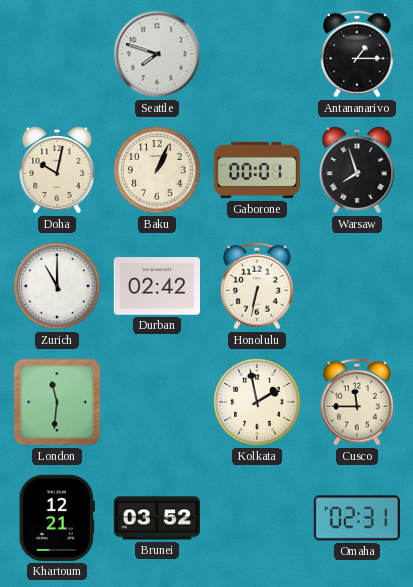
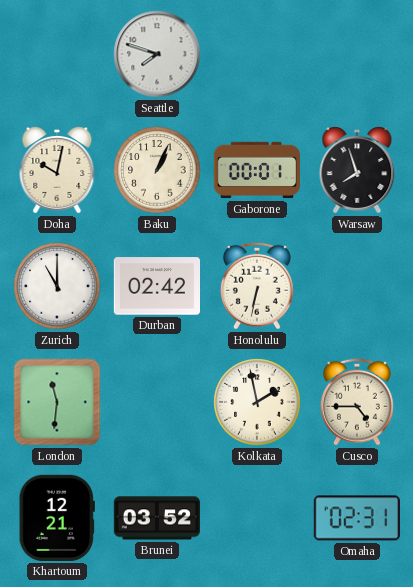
Antananarivo: 1:15 -> none (357, 54)
Cusco: 11:45 -> 4:45 (357, 402)
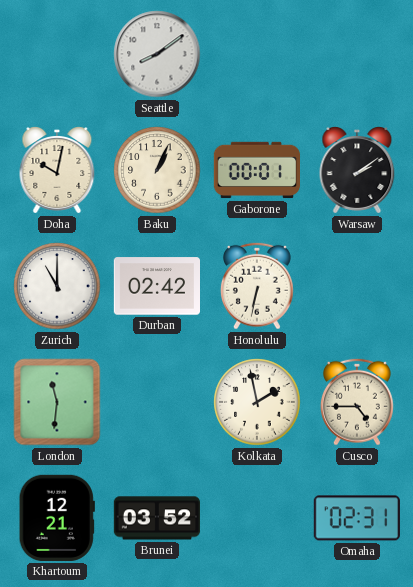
Seattle: 7:48 -> 8:09 (157, 54)
Warsaw: 7:57 -> 2:09 (357, 170)
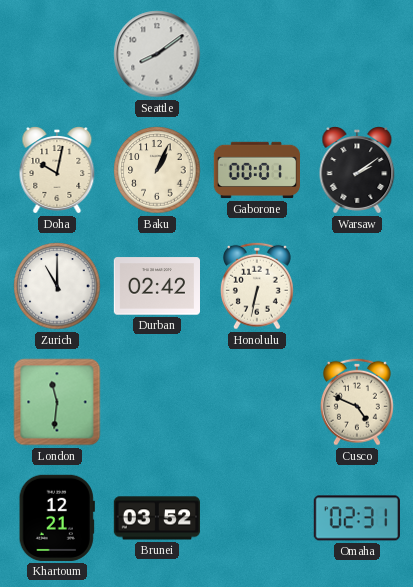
Kolkata: 1:58 -> none (257, 402)
Cusco: 4:45 -> 4:49 (357, 402)
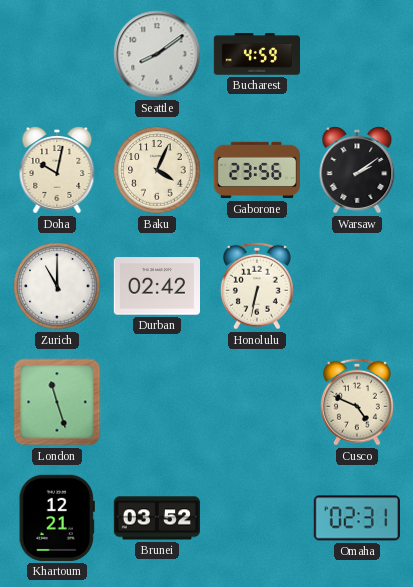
Bucharest: none -> 4:59 (256, 54)
Baku: 1:04 -> 4:04 (157, 170)
Gaborone: 00:01 -> 23:56 (256, 170)
London: 11:31 -> 11:27 (57, 402)
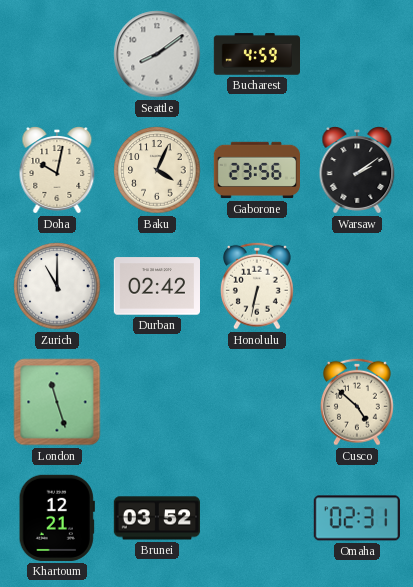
Cusco: 4:49 -> 4:52 (357, 402)
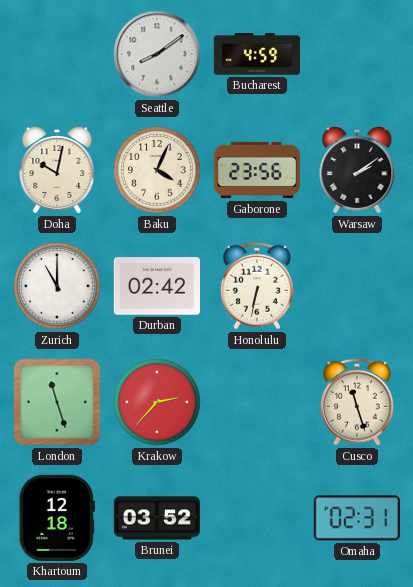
Krakow: none -> 2:37 (157, 402)
Cusco: 4:52 -> 11:27 (357, 402)
Khartoum: 12:21 -> 12:18 (57, 518)
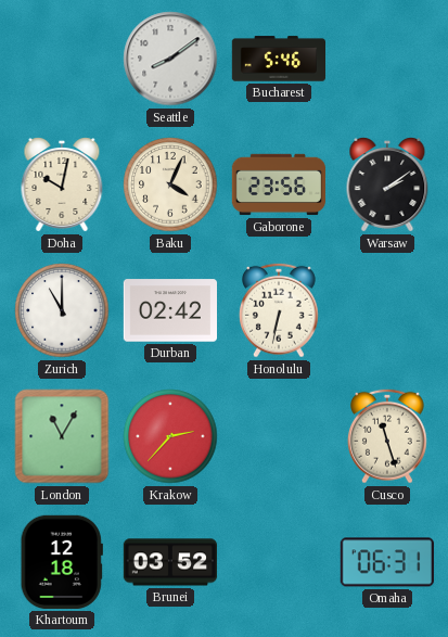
Bucharest: 4:59 -> 5:46 (278, 59)
London: 11:27 -> 11:05 (62, 436)
Omaha: 02:31 -> 06:31 (387, 562)
